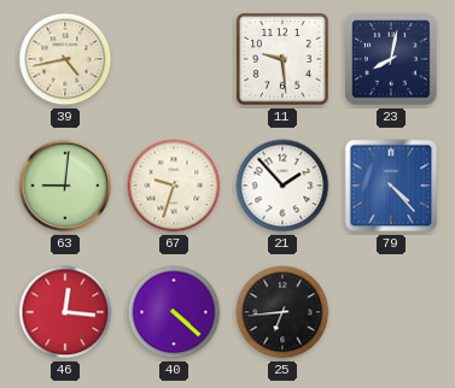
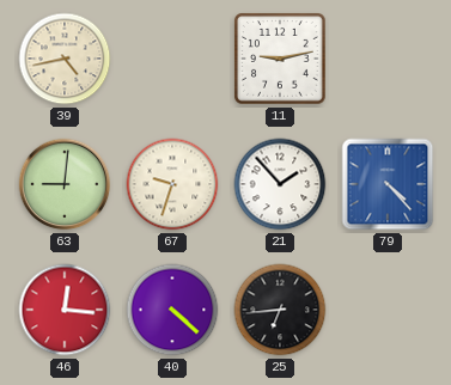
11: 9:29 -> 9:13 (281, 60)
23: 8:02 -> none (391, 59)
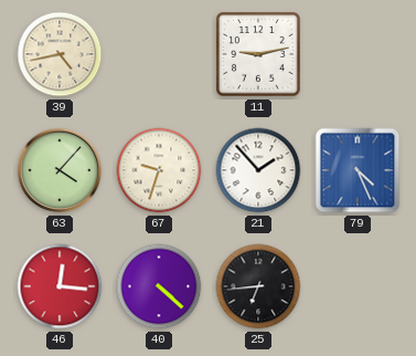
63: 9:01 -> 4:07 (60, 170)
79: 4:23 -> 4:26 (358, 170)
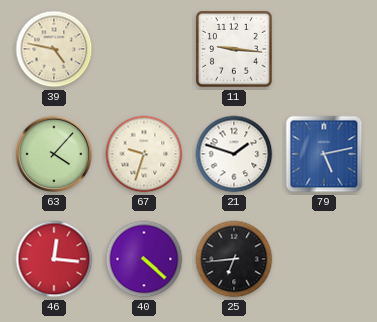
39: 4:43 -> 4:47 (54, 49)
11: 9:13 -> 9:16 (235, 50)
21: 1:53 -> 1:48 (234, 154)
79: 4:26 -> 5:13 (324, 154)
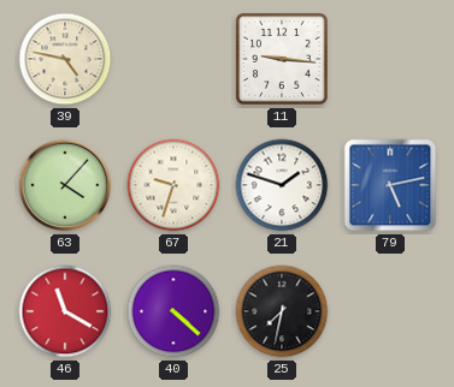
46: 12:16 -> 11:20 (65, 311)
25: 6:44 -> 7:32 (282, 311)
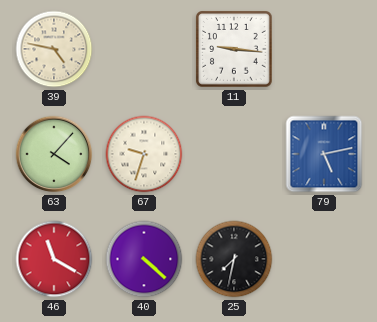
21: 1:48 -> none (282, 185)
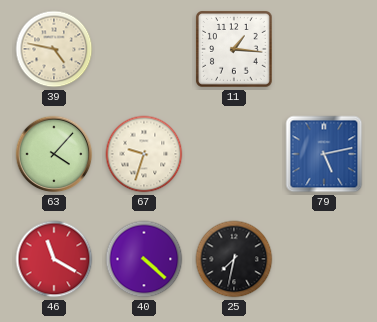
11: 9:16 -> 1:16 (235, 50)
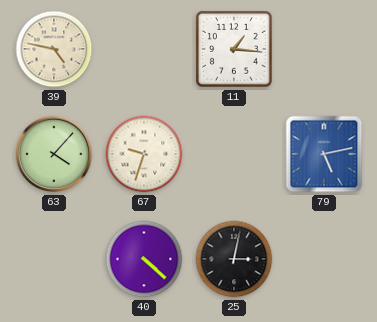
46: 11:20 -> none (54, 259)
25: 7:32 -> 3:02 (234, 259)
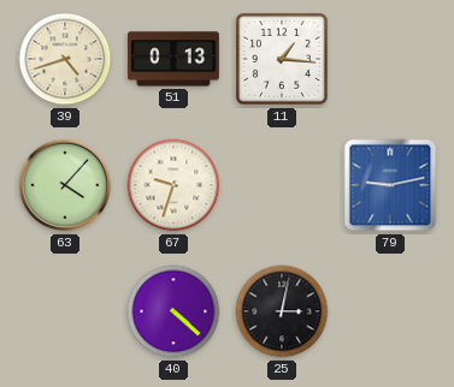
39: 4:47 -> 4:42 (65, 59)
51: none -> 0:13 (173, 59)
79: 5:13 -> 9:13 (390, 185)
